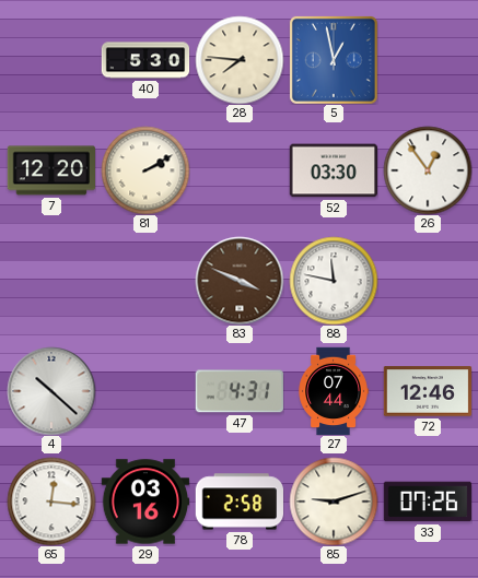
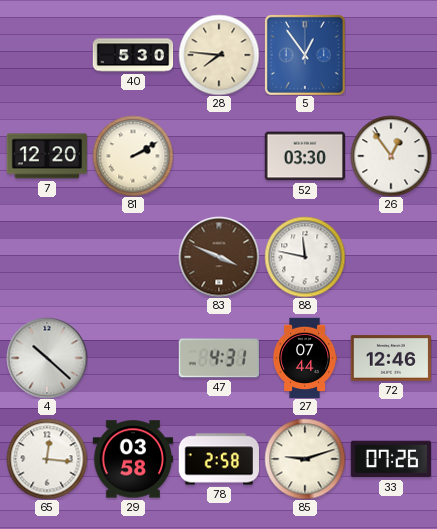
5: 12:58 -> 12:54 (305, 55)
29: 03:16 -> 03:58 (133, 459)
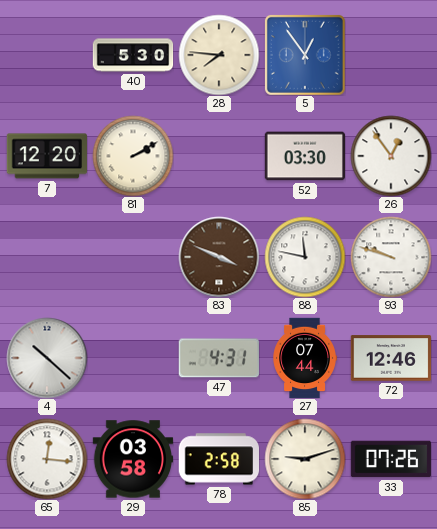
93: none -> 9:48 (391, 257)
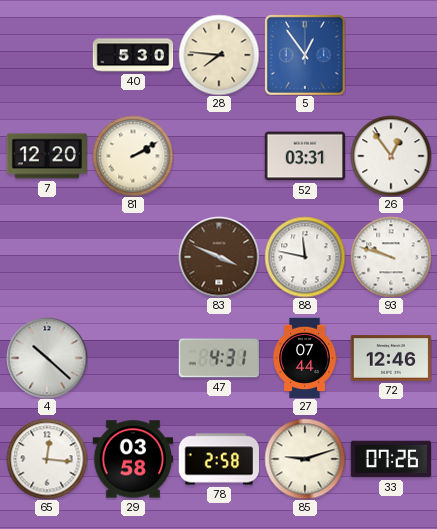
52: 03:30 -> 03:31 (305, 156)
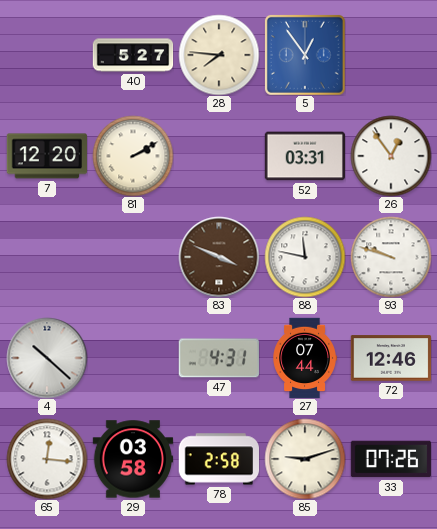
40: 5:30 -> 5:27 (133, 55)
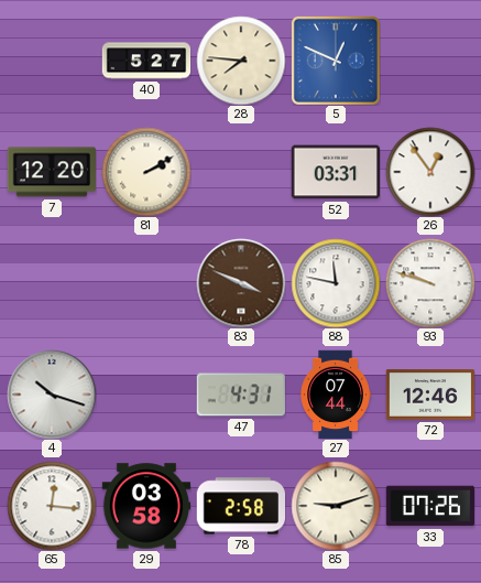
5: 12:54 -> 12:49 (336, 61)
4: 10:22 -> 10:18 (52, 395)
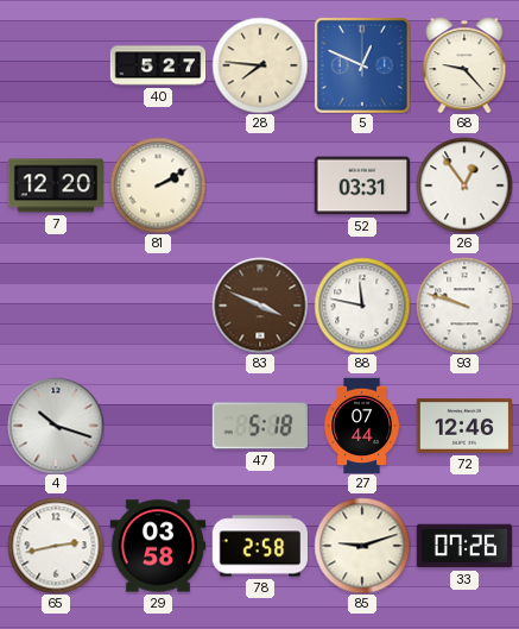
68: none -> 9:23 (464, 65)
47: 4:31 -> 5:18 (259, 426)
65: 12:16 -> 2:43 (56, 546)
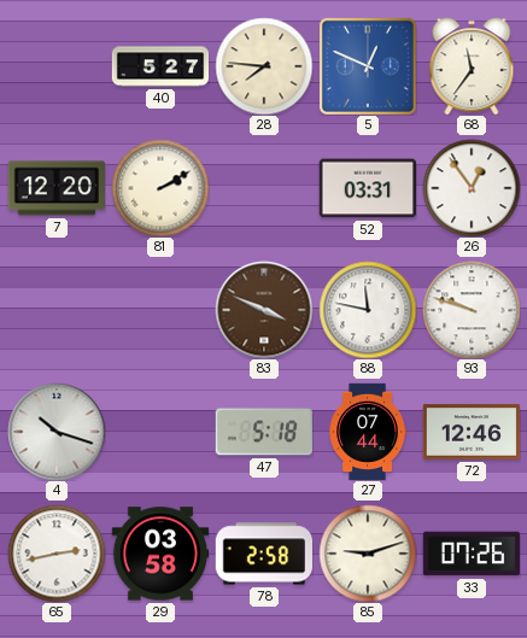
68: 9:23 -> 11:36 (472, 66)
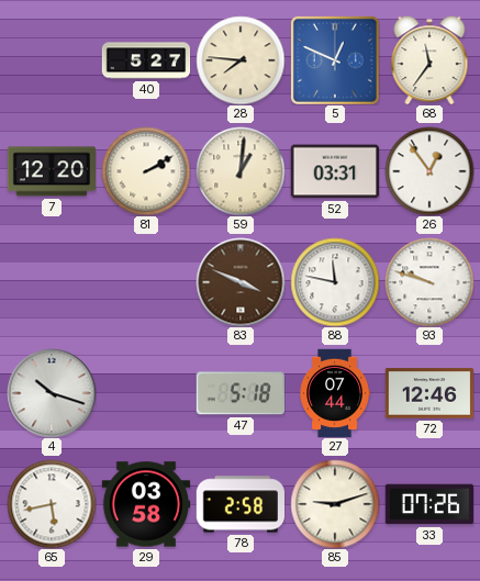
59: none -> 1:01 (241, 171)
65: 2:43 -> 5:43 (52, 504)
